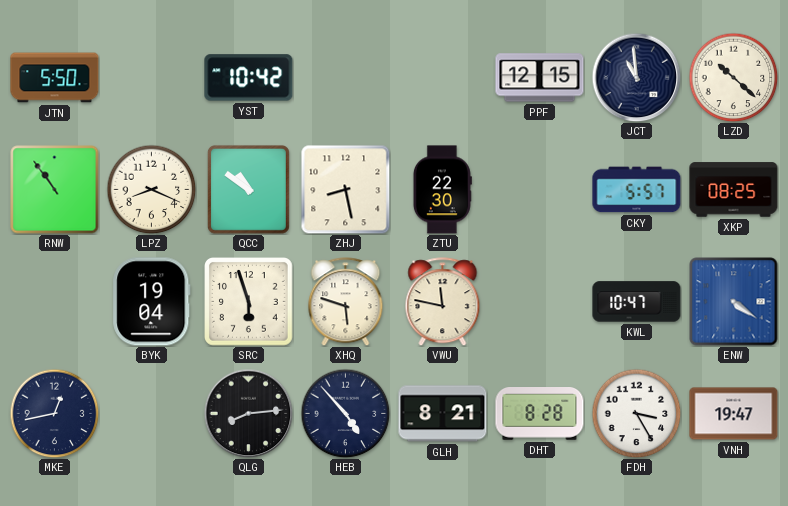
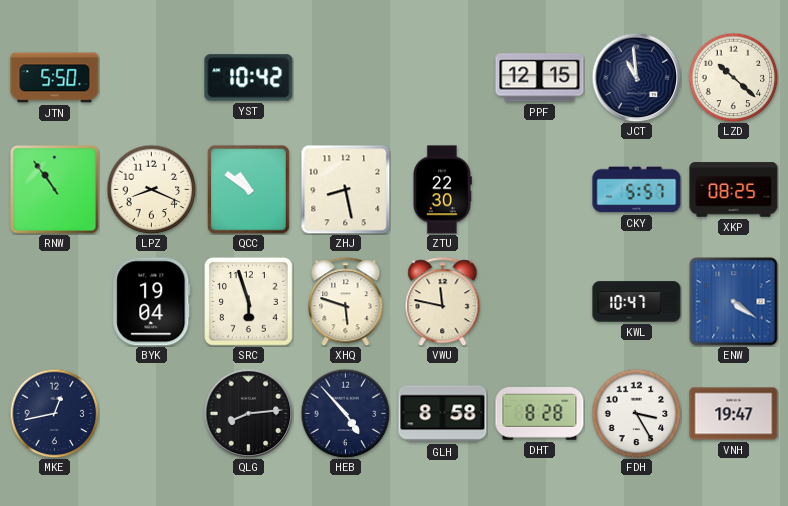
GLH: 8:21 -> 8:58 (443, 414)
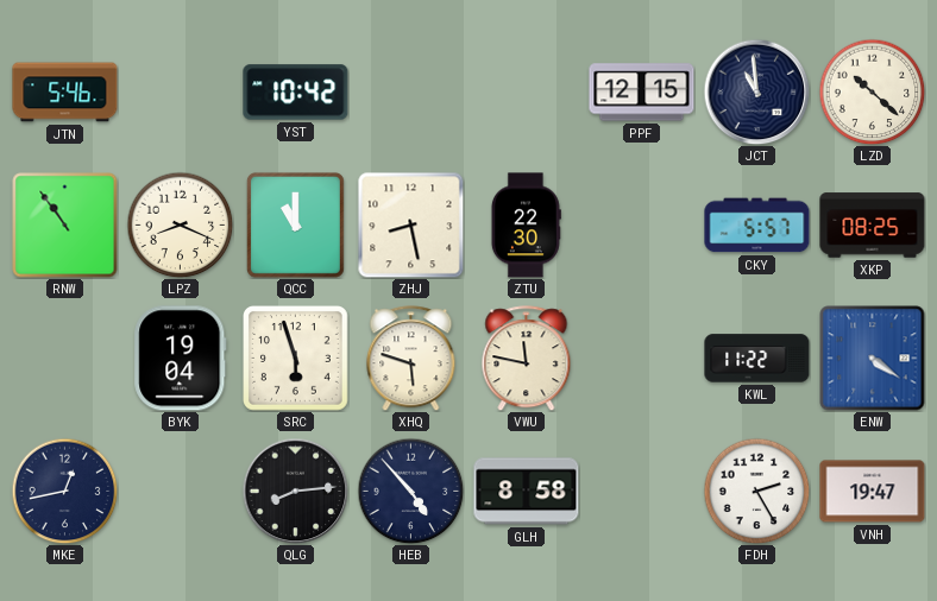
JTN: 5:50 -> 5:46 (65, 93)
QCC: 10:51 -> 11:00 (295, 224)
KWL: 10:47 -> 11:22 (757, 359)
DHT: 8:28 -> none (540, 414)
FDH: 3:25 -> 2:25 (756, 491)
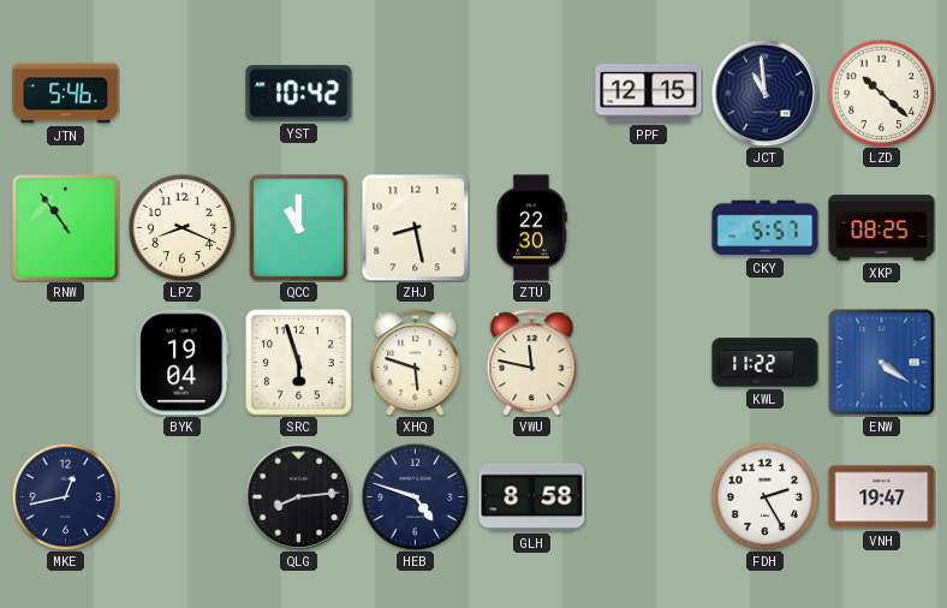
HEB: 4:53 -> 4:48 (415, 496)
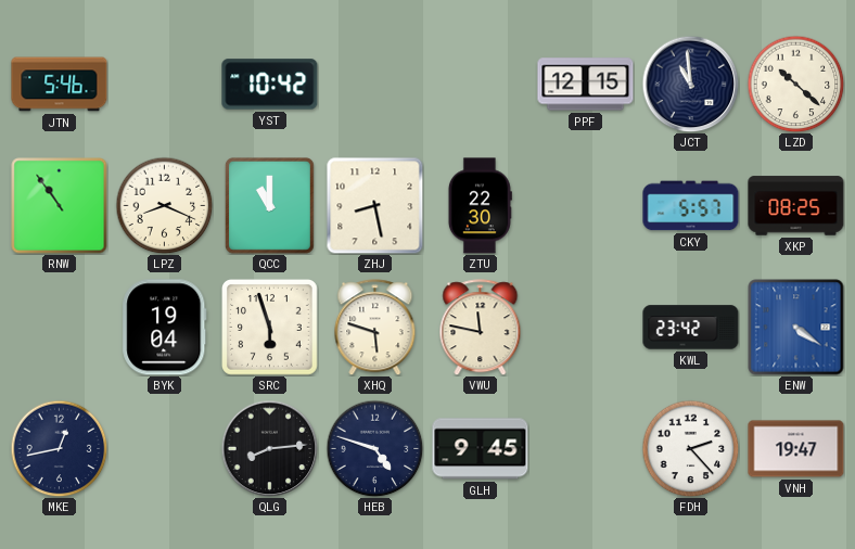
KWL: 11:22 -> 23:42 (691, 328)
GLH: 8:58 -> 9:45 (481, 449)
FDH: 2:25 -> 2:23 (690, 448)
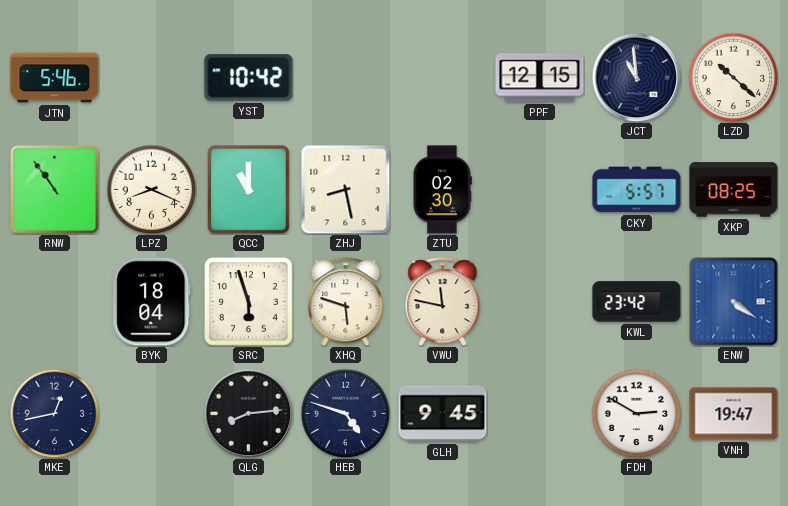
ZTU: 22:30 -> 02:30 (442, 190)
BYK: 19:04 -> 18:04 (152, 302)
FDH: 2:23 -> 2:50 (636, 413)
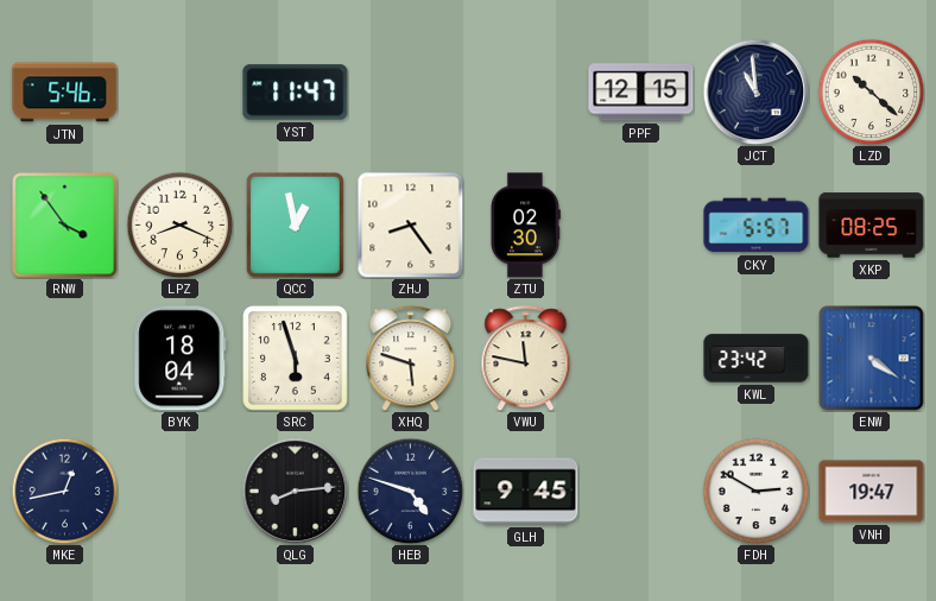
YST: 10:42 -> 11:47 (296, 93)
RNW: 10:54 -> 3:54 (65, 226)
QCC: 11:00 -> 12:58 (295, 224)
ZHJ: 8:28 -> 8:24 (410, 224)
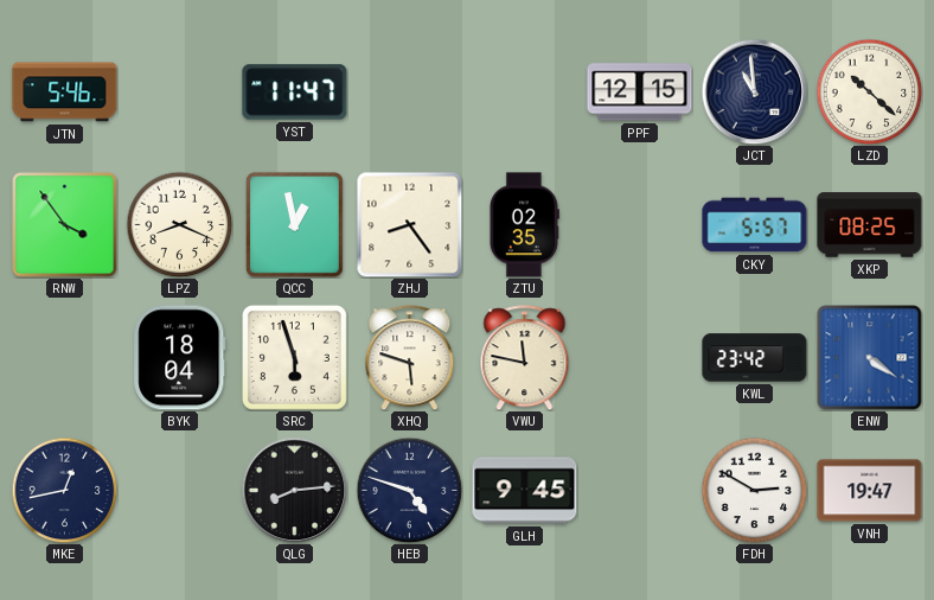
ZTU: 02:30 -> 02:35 (524, 225)
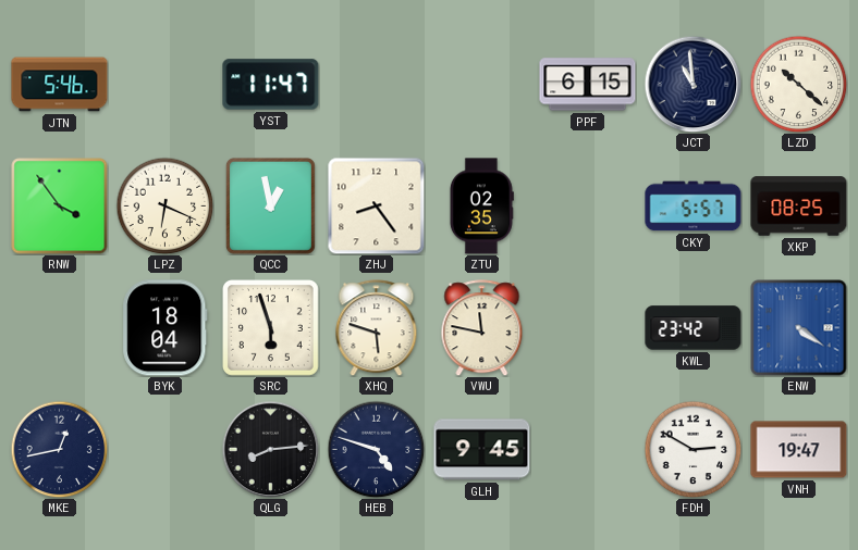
PPF: 12:15 -> 6:15 (588, 85)
LPZ: 8:19 -> 6:19 (164, 205)
